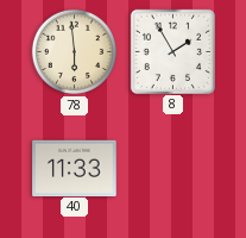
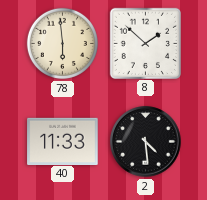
8: 1:55 -> 1:52 (145, 43)
2: none -> 4:29 (146, 142)
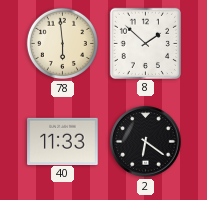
2: 4:29 -> 6:21 (146, 142)
